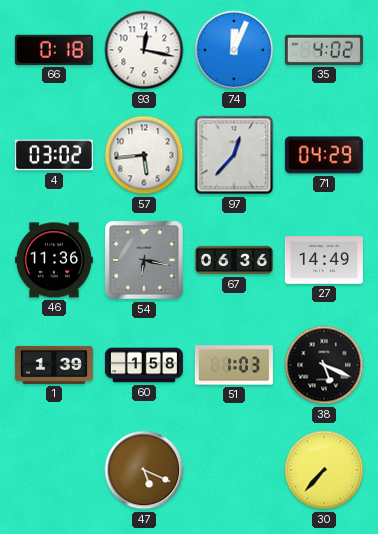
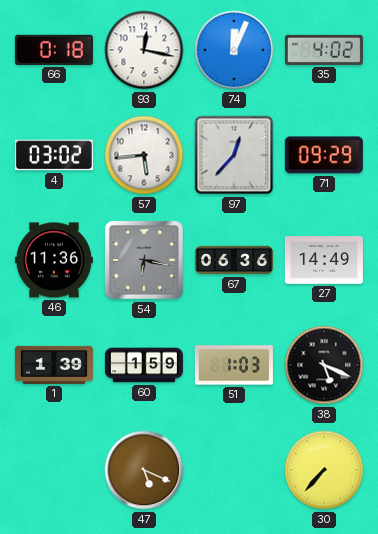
71: 04:29 -> 09:29 (324, 155)
60: 1:58 -> 1:59 (144, 365)
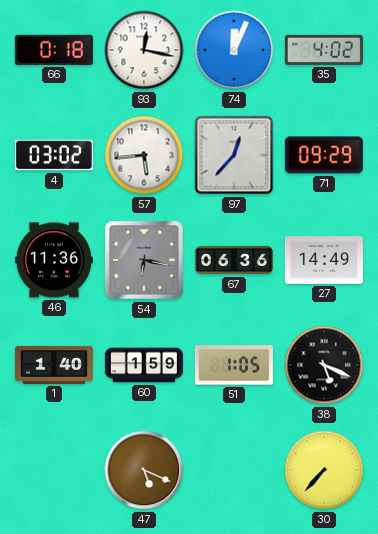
1: 1:39 -> 1:40 (54, 365)
51: 1:03 -> 1:05 (234, 365)
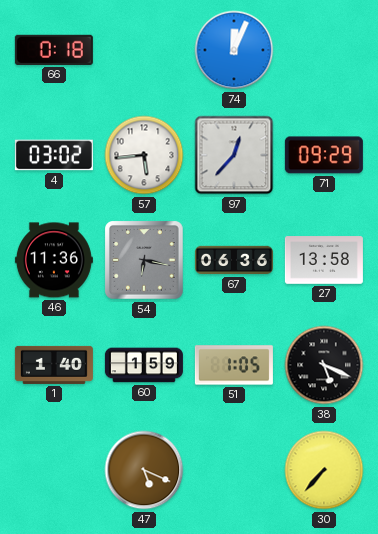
93: 12:17 -> none (144, 50)
35: 4:02 -> none (324, 50)
27: 14:49 -> 13:58 (324, 260)
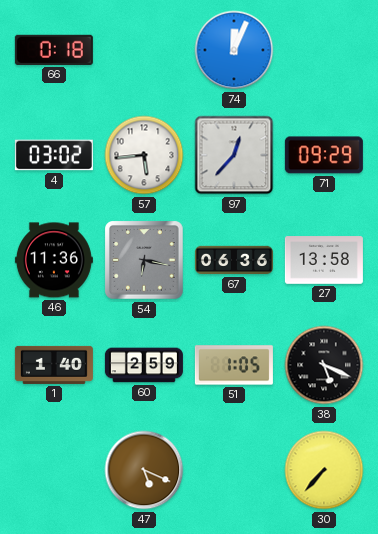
60: 1:59 -> 2:59 (144, 365)
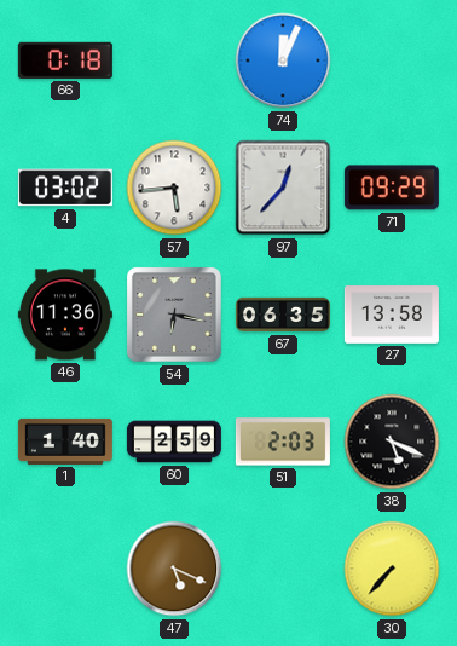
67: 06:36 -> 06:35 (283, 315)
51: 1:05 -> 2:03 (283, 442)
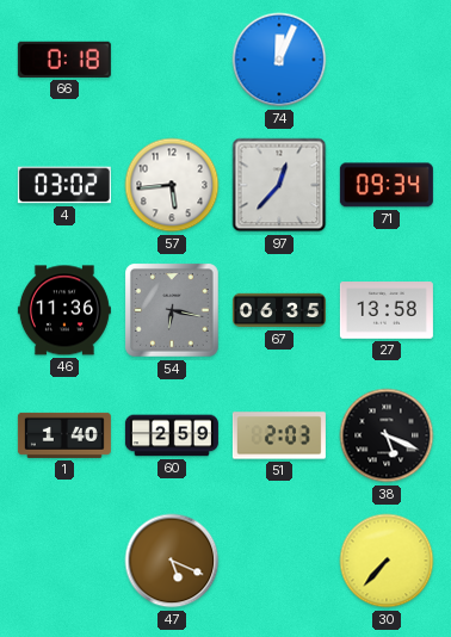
71: 09:29 -> 09:34 (387, 185)
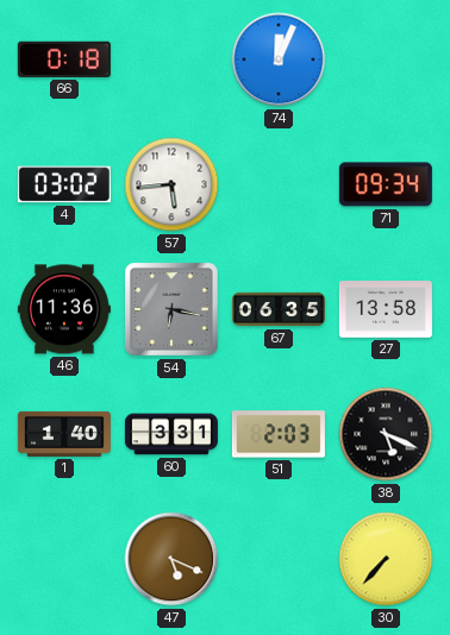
97: 12:37 -> none (279, 185)
60: 2:59 -> 3:31 (171, 434)
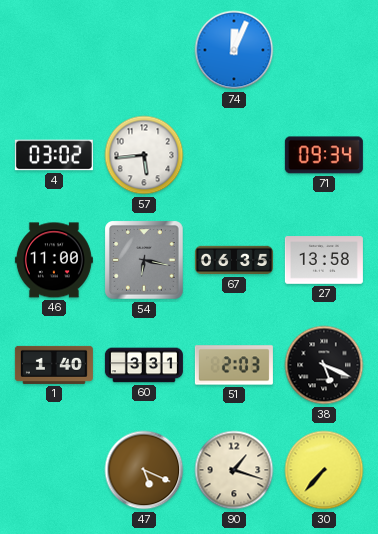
66: 0:18 -> none (64, 59)
46: 11:36 -> 11:00 (54, 260)
90: none -> 1:18 (234, 470)
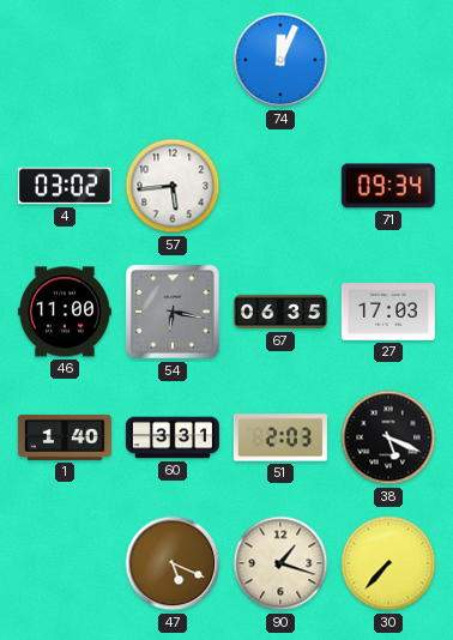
27: 13:58 -> 17:03 (388, 312)
